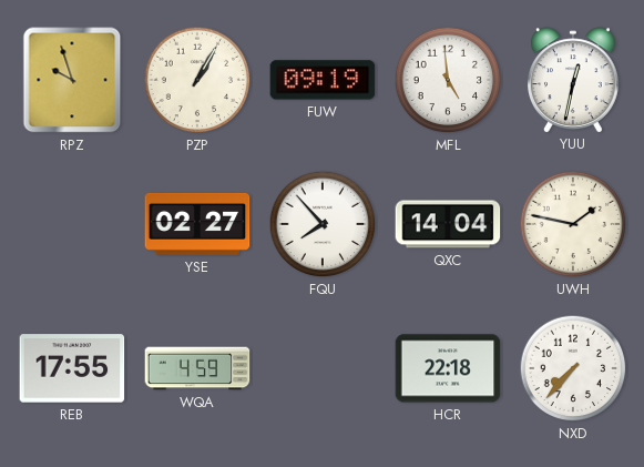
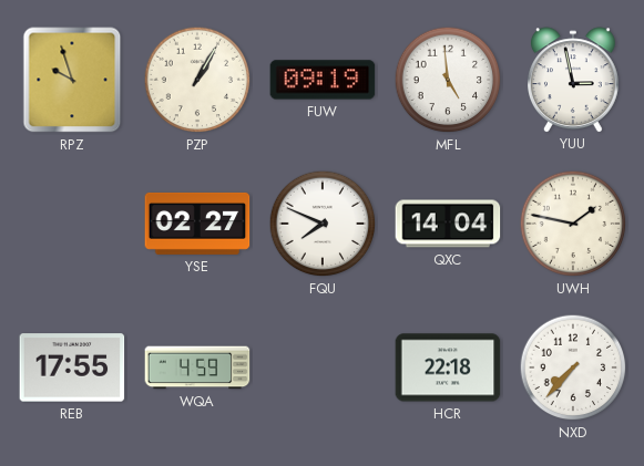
YUU: 12:32 -> 2:58 (574, 80)
FQU: 7:53 -> 7:49 (323, 224)
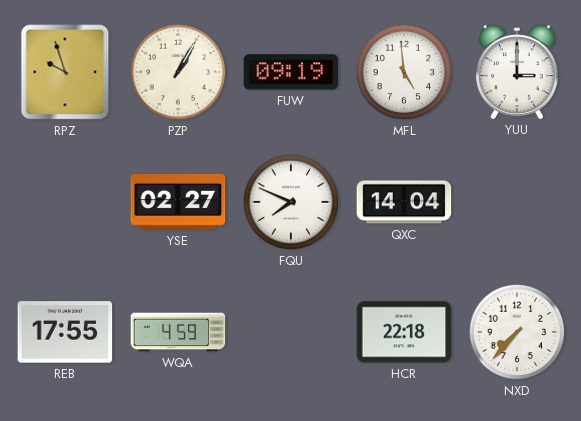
YUU: 2:58 -> 3:00 (518, 72)
UWH: 1:47 -> none (573, 224)
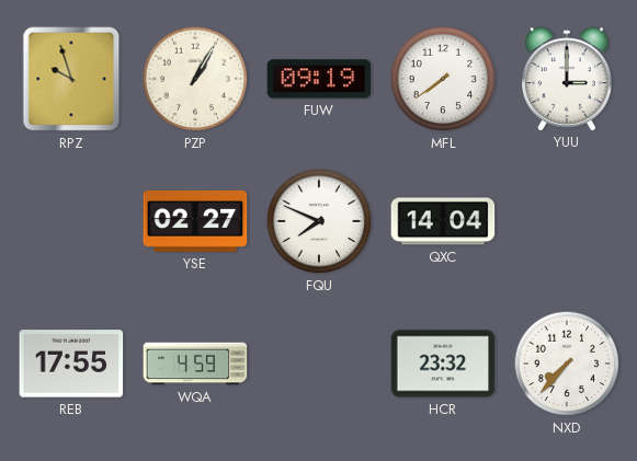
MFL: 4:59 -> 7:39 (443, 79)
HCR: 22:18 -> 23:32 (443, 364)
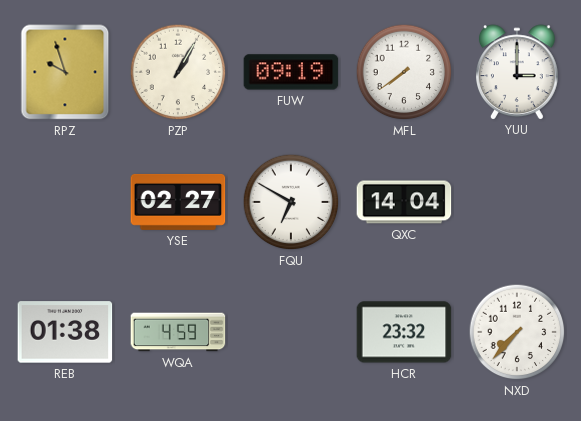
FQU: 7:49 -> 6:50 (291, 202)
REB: 17:55 -> 01:38 (65, 332)
